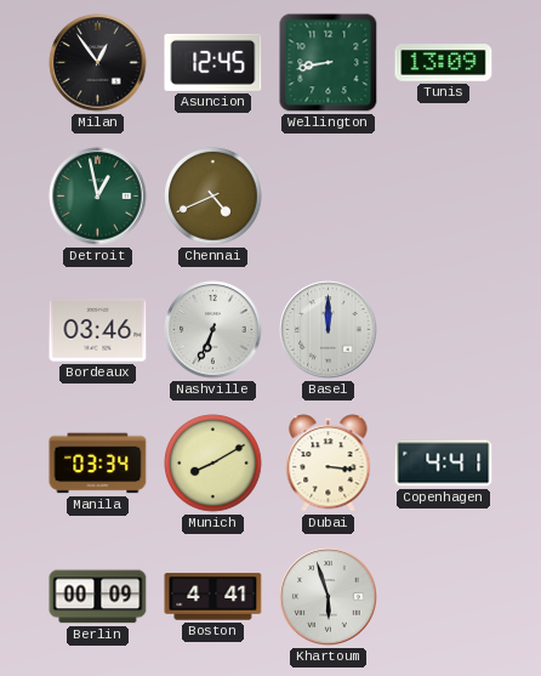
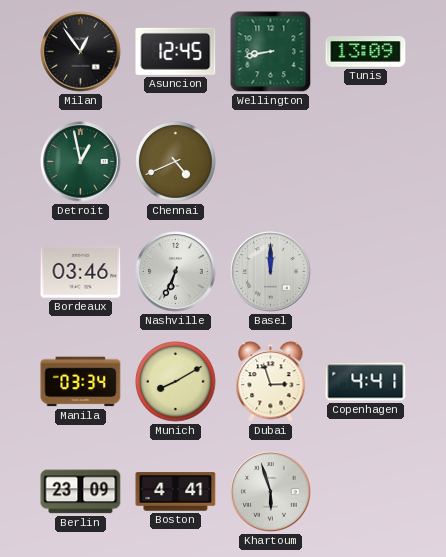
Dubai: 3:16 -> 2:57 (271, 382)
Berlin: 00:09 -> 23:09 (81, 492)
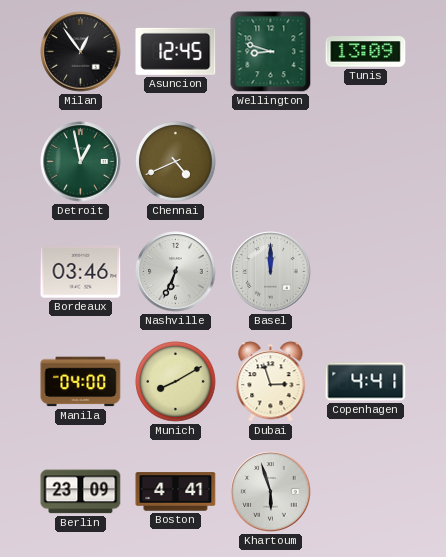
Wellington: 8:43 -> 8:48 (271, 52)
Manila: 03:34 -> 04:00 (81, 382)
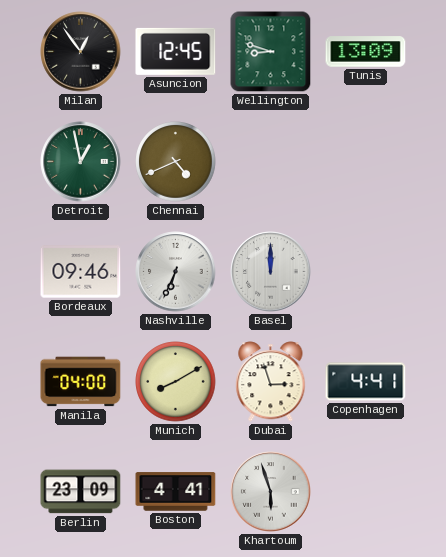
Bordeaux: 03:46 -> 09:46 (81, 272)
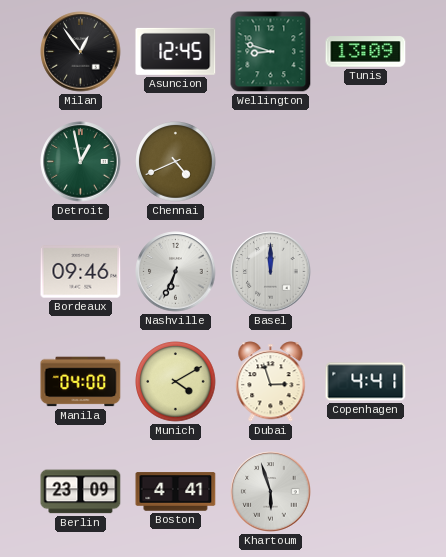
Munich: 8:10 -> 4:10 (176, 382)
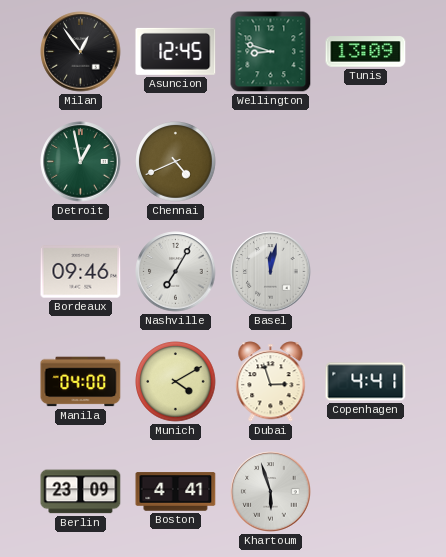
Nashville: 6:34 -> 7:05 (176, 272)
Basel: 12:00 -> 12:02 (271, 272)
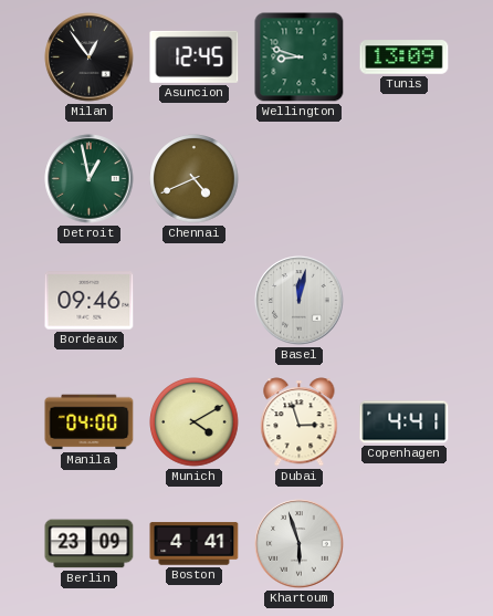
Nashville: 7:05 -> none (176, 272)
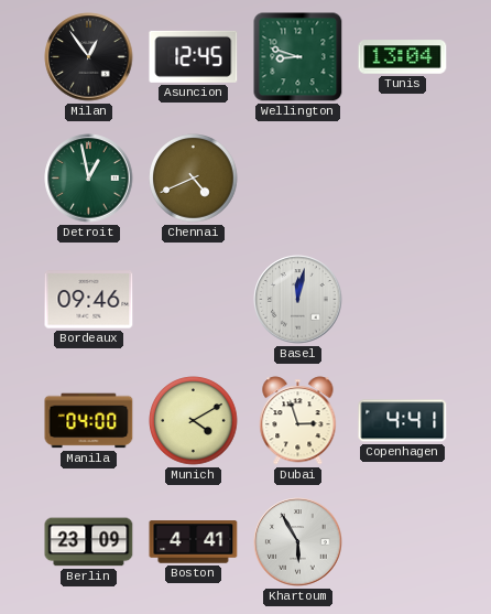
Tunis: 13:09 -> 13:04 (403, 57)
Khartoum: 5:57 -> 5:55 (298, 542)
